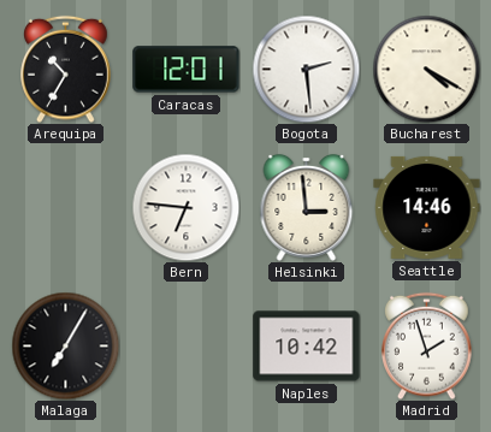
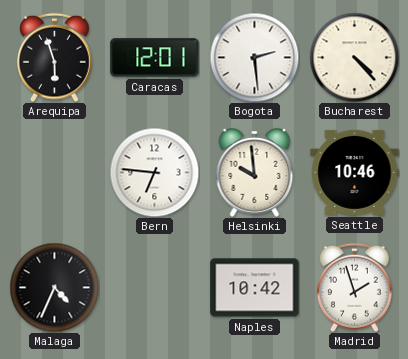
Arequipa: 10:35 -> 5:57 (55, 57)
Bucharest: 4:20 -> 4:23 (354, 57)
Helsinki: 2:59 -> 9:59 (255, 172)
Seattle: 14:46 -> 10:46 (355, 172)
Malaga: 7:05 -> 4:34 (54, 287)
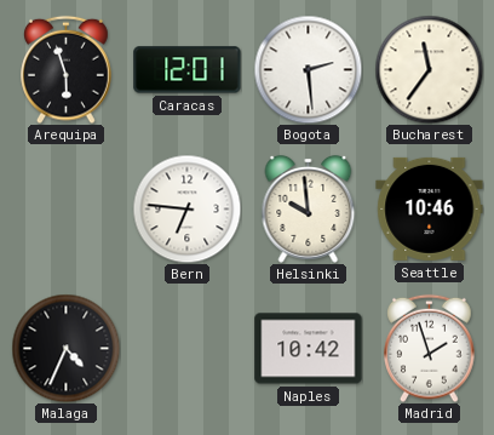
Bucharest: 4:23 -> 11:36 (429, 69)
